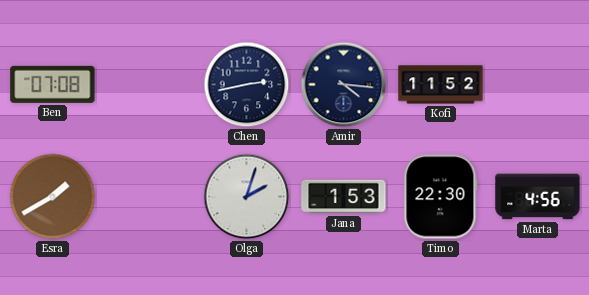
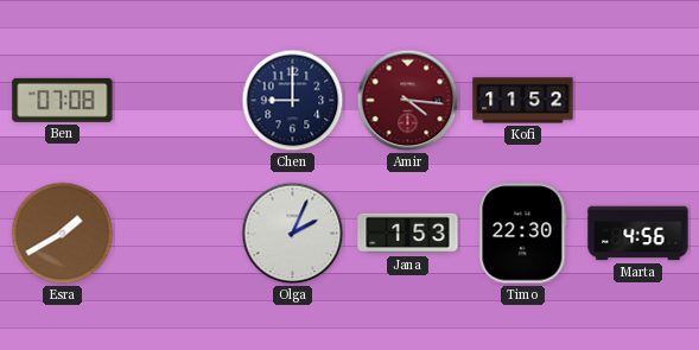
Chen: 2:43 -> 9:00 (293, 101)
Amir dial: navy -> burgundy (408, 101)
Olga: 2:03 -> 2:04 (293, 234)
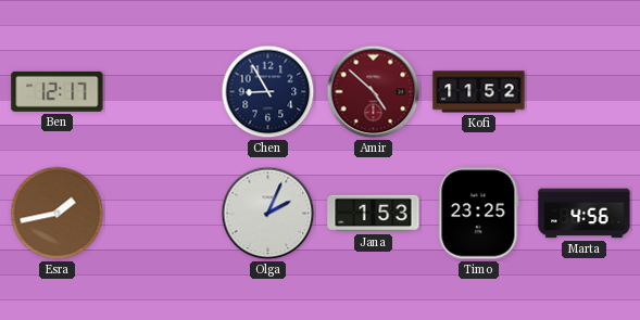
Ben: 07:08 -> 12:17 (58, 91)
Chen: 9:00 -> 8:55 (268, 92)
Amir: 4:16 -> 4:52 (374, 92)
Esra: 1:40 -> 1:43 (58, 214)
Timo: 22:30 -> 23:25 (479, 214)
